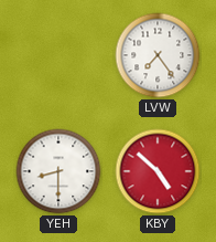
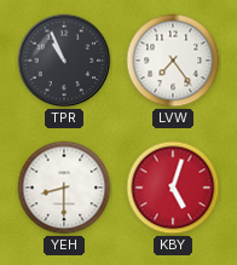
TPR: none -> 10:56 (64, 61)
KBY: 4:52 -> 5:03 (173, 188)
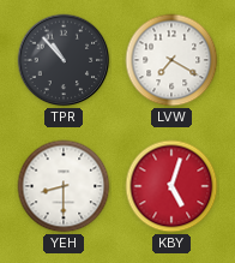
TPR: 10:56 -> 10:53 (64, 60)
LVW: 7:24 -> 7:20 (171, 60)
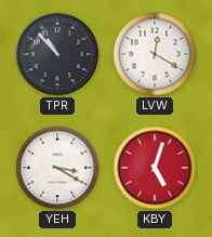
LVW: 7:20 -> 12:20 (155, 54)
YEH: 8:30 -> 3:20 (57, 168)
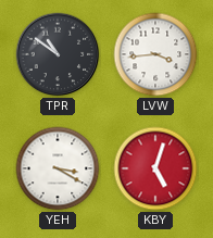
TPR: 10:53 -> 10:51 (58, 54)
LVW: 12:20 -> 3:44 (155, 54)
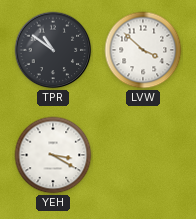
LVW: 3:44 -> 3:52 (143, 50)
KBY: 5:03 -> none (155, 168)
